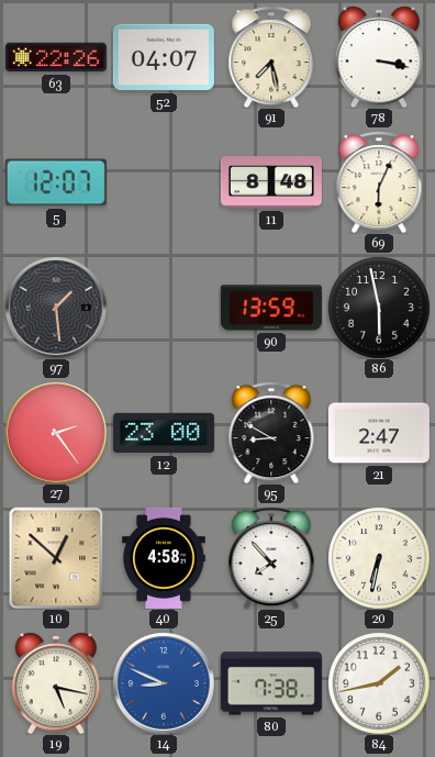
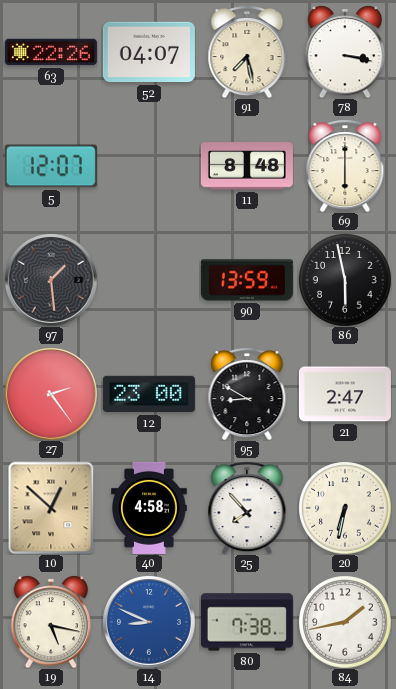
69: 6:04 -> 6:00 (345, 166)
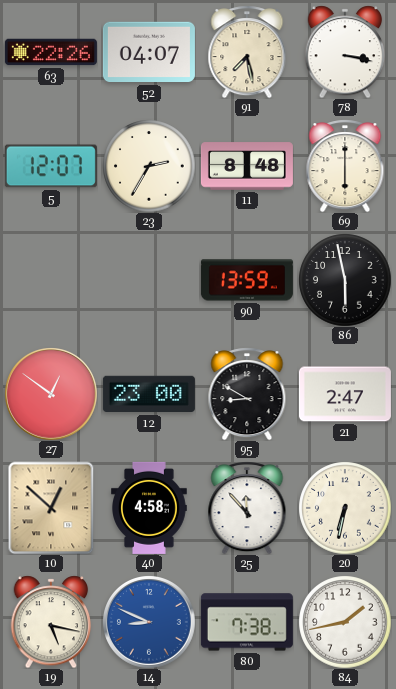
23: none -> 2:35 (149, 166)
97: 1:29 -> none (51, 280)
27: 2:24 -> 12:51 (51, 394)
25: 7:53 -> 11:53 (247, 508)
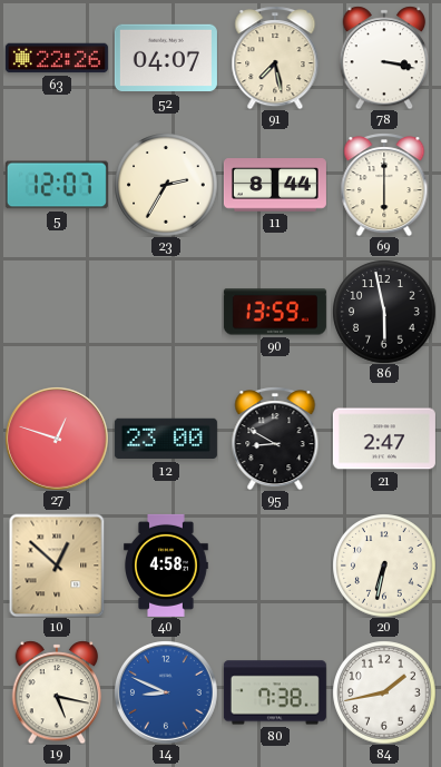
11: 8:48 -> 8:44 (275, 185)
27: 12:51 -> 12:48 (57, 439)
25: 11:53 -> none (247, 508)
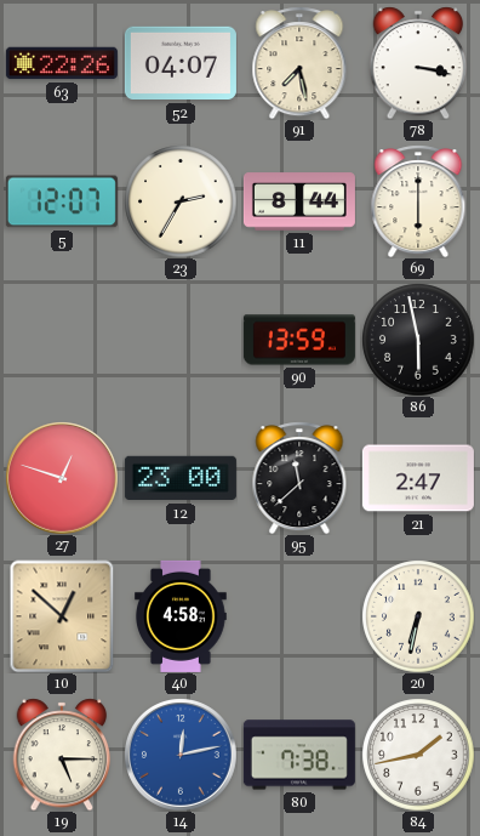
95: 8:50 -> 11:38 (299, 478)
19: 5:17 -> 5:15 (62, 755)
14: 8:49 -> 12:13 (181, 755)
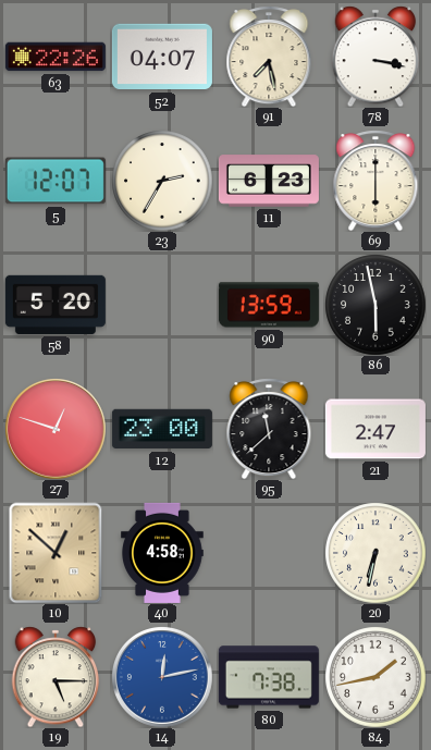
11: 8:44 -> 6:23 (269, 181)
58: none -> 5:20 (56, 305)
